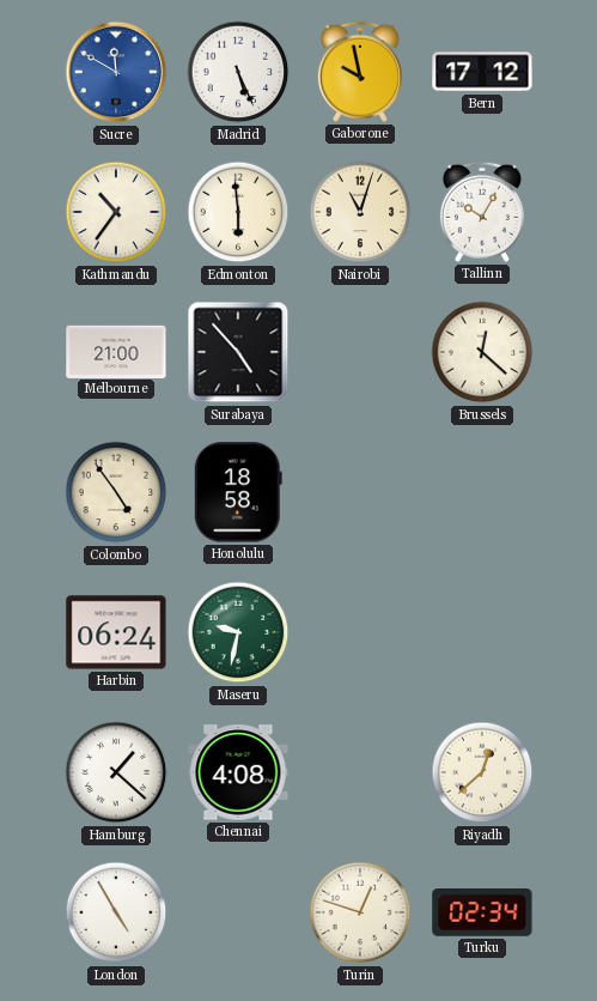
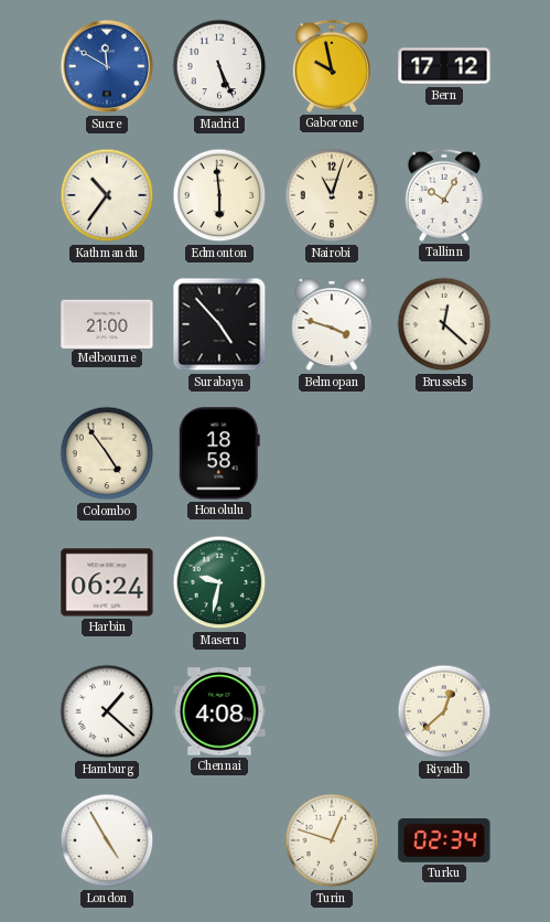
Belmopan: none -> 3:48 (332, 325)
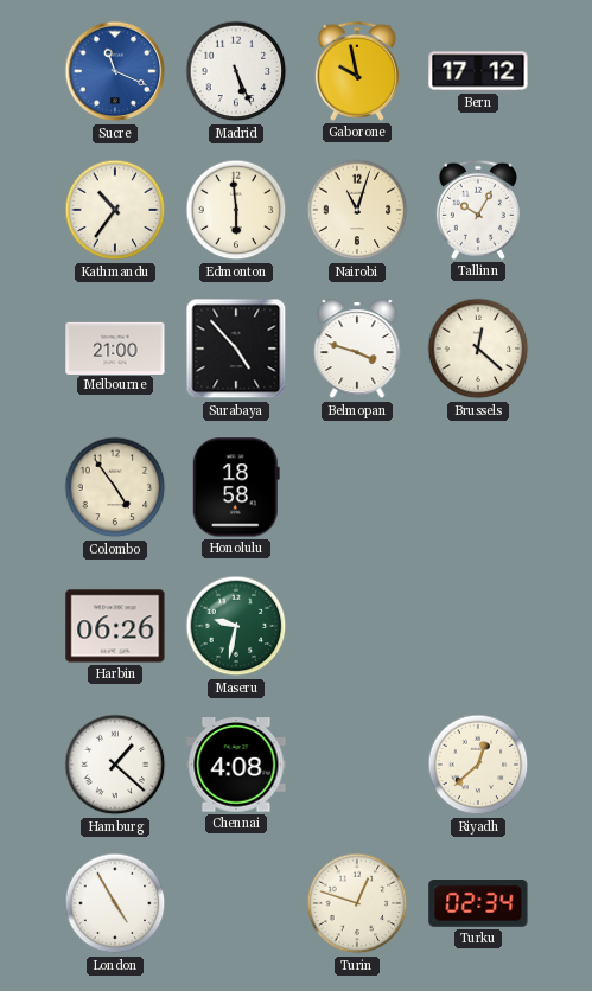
Sucre: 11:50 -> 11:19 (115, 71)
Harbin: 06:24 -> 06:26 (115, 626)
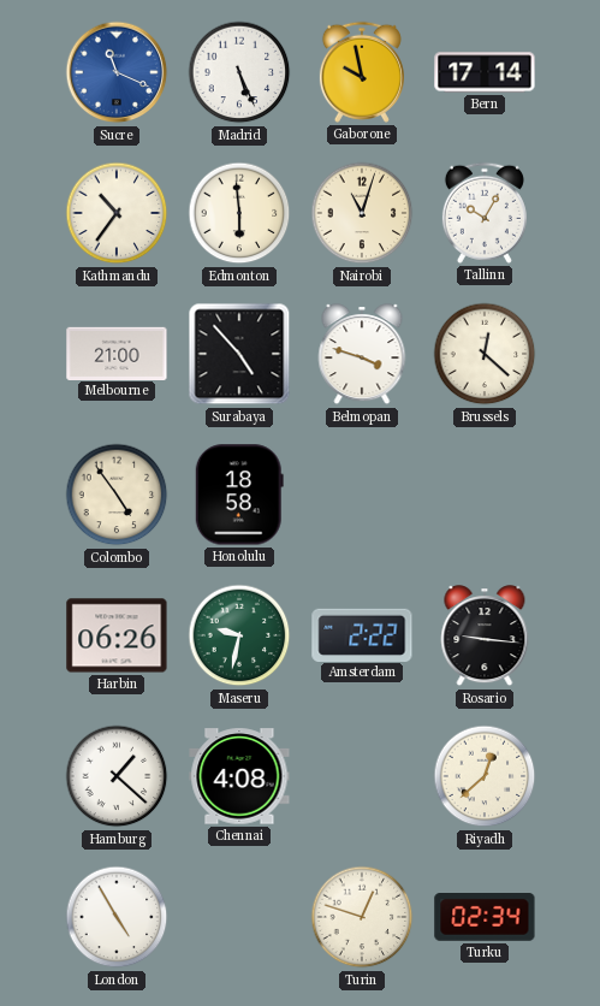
Bern: 17:12 -> 17:14 (485, 72)
Amsterdam: none -> 2:22 (362, 634)
Rosario: none -> 9:16 (485, 637)
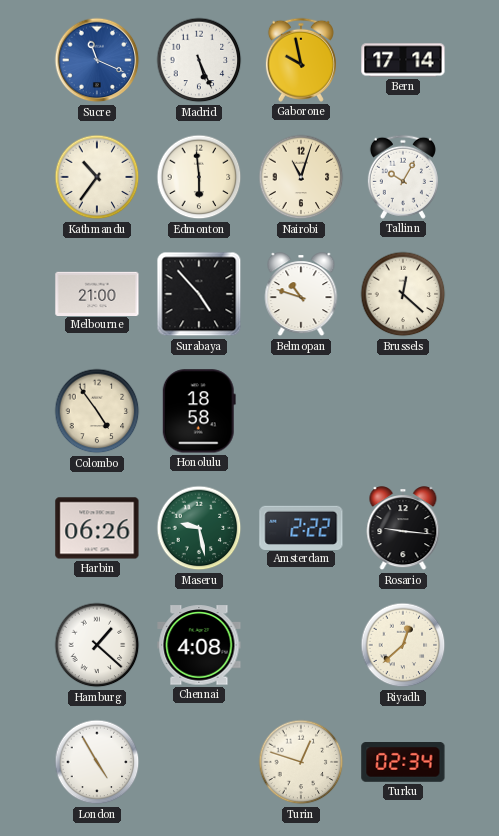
Belmopan: 3:48 -> 10:48 (301, 295)
Maseru: 9:32 -> 9:28 (199, 528)
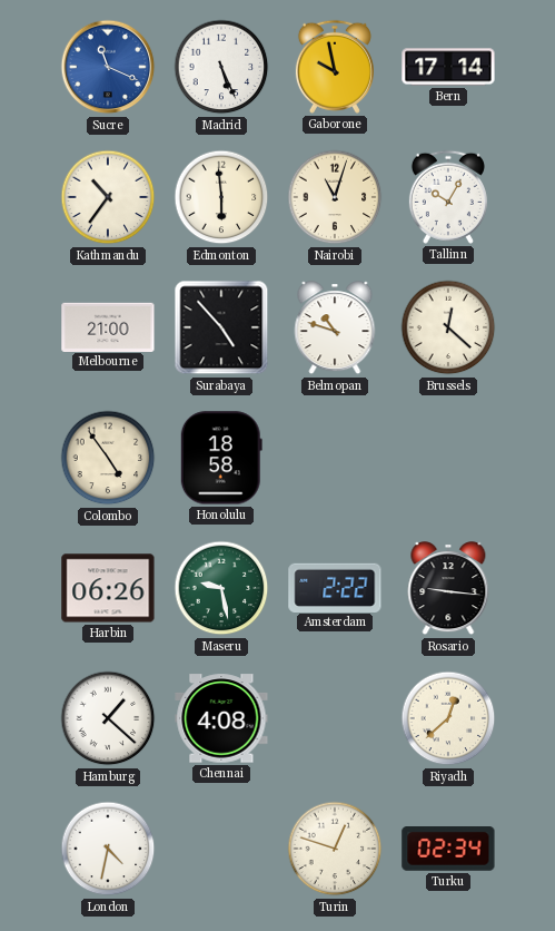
London: 4:55 -> 4:32 (108, 849)
